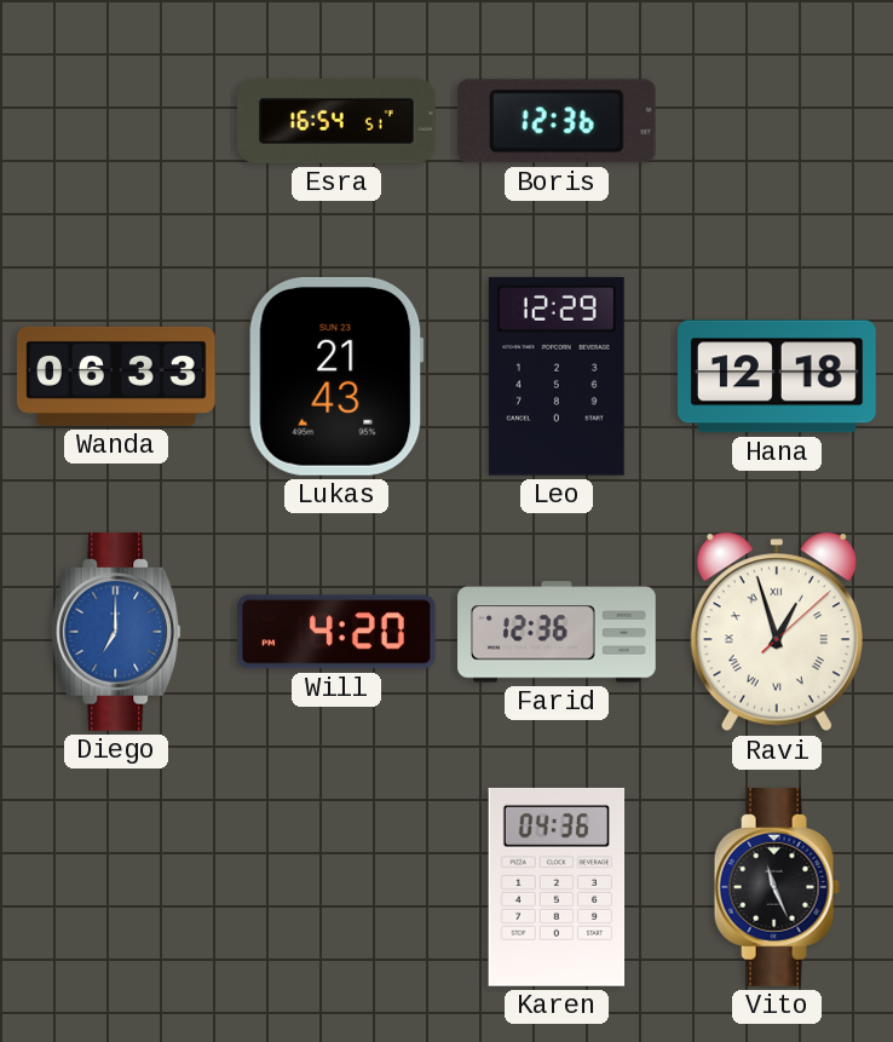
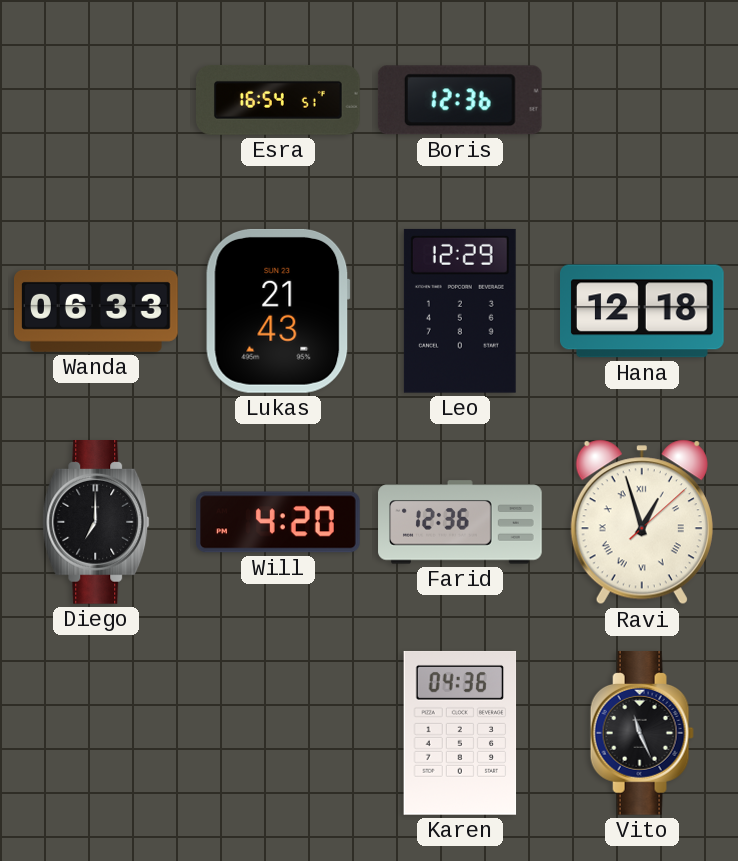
Diego dial: blue -> black (96, 523)
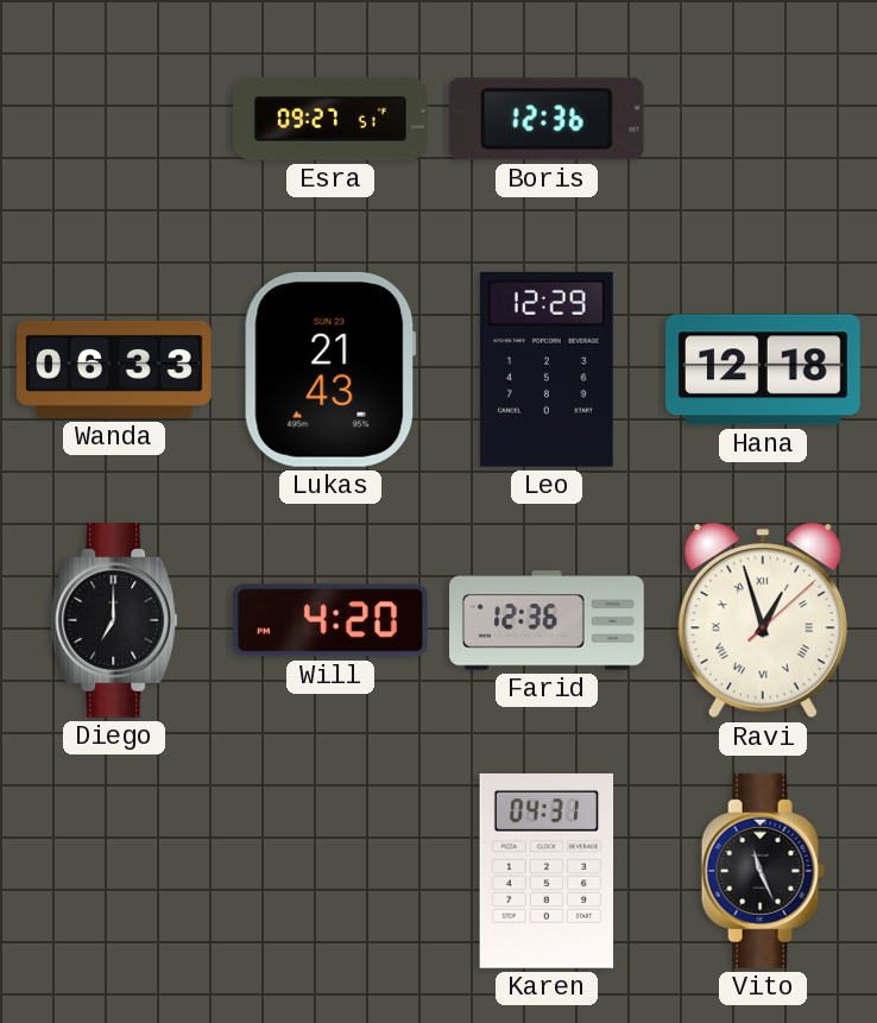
Esra: 16:54 -> 09:27 (332, 119)
Karen: 04:36 -> 04:31 (547, 871)
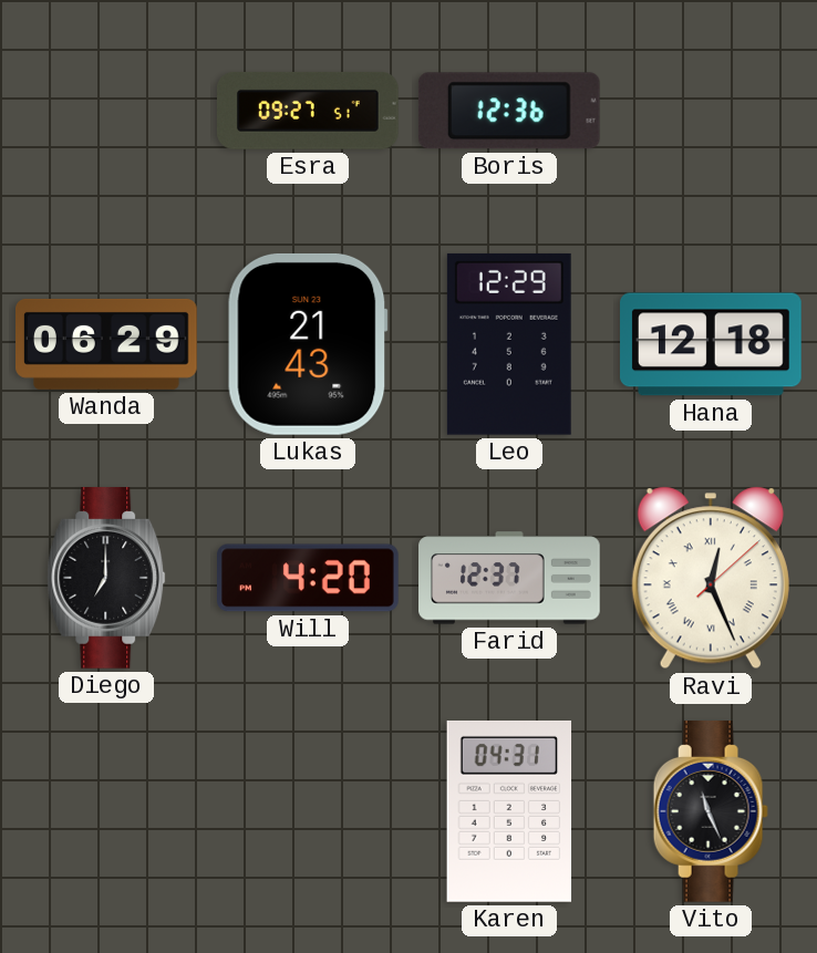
Wanda: 06:33 -> 06:29 (107, 344)
Farid: 12:36 -> 12:37 (509, 578)
Ravi: 12:57 -> 12:26 (711, 578)
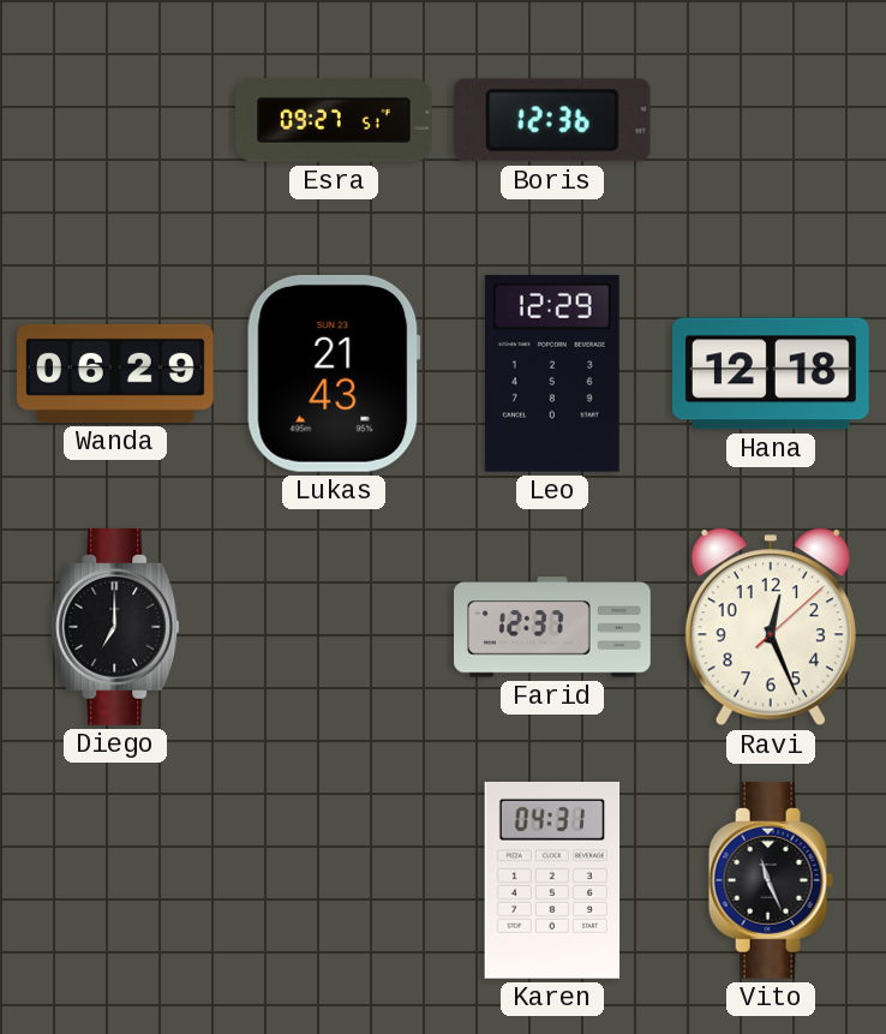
Will: 4:20 -> none (309, 578)
Ravi numerals: Roman -> Arabic (771, 627)
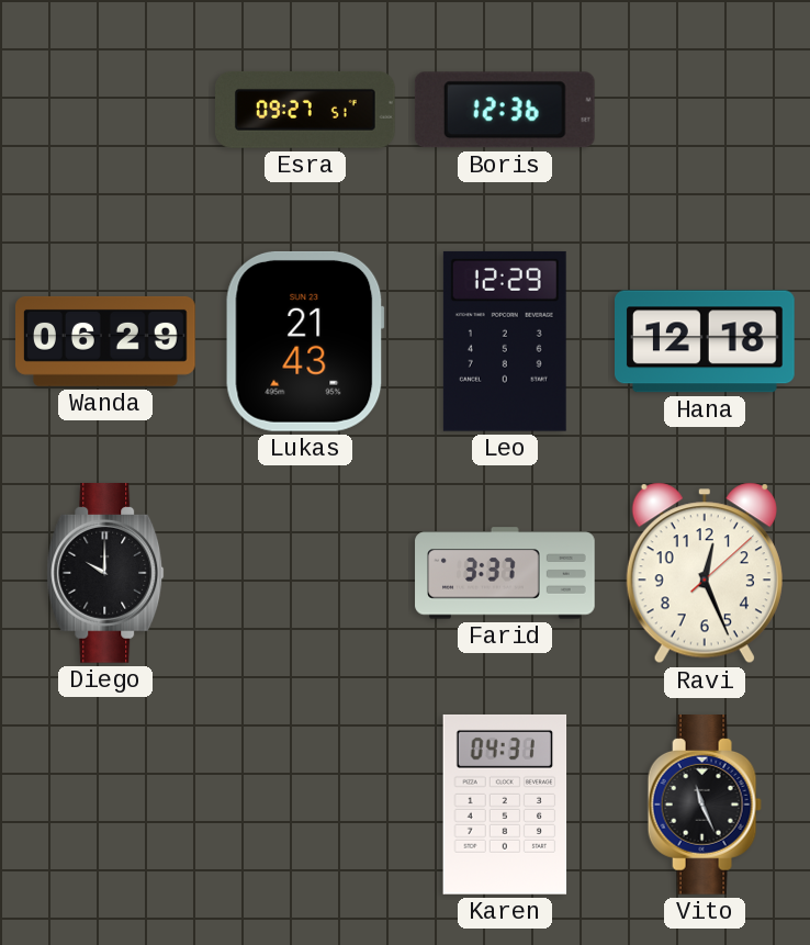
Diego: 7:00 -> 10:00 (105, 574)
Farid: 12:37 -> 3:37 (505, 573)
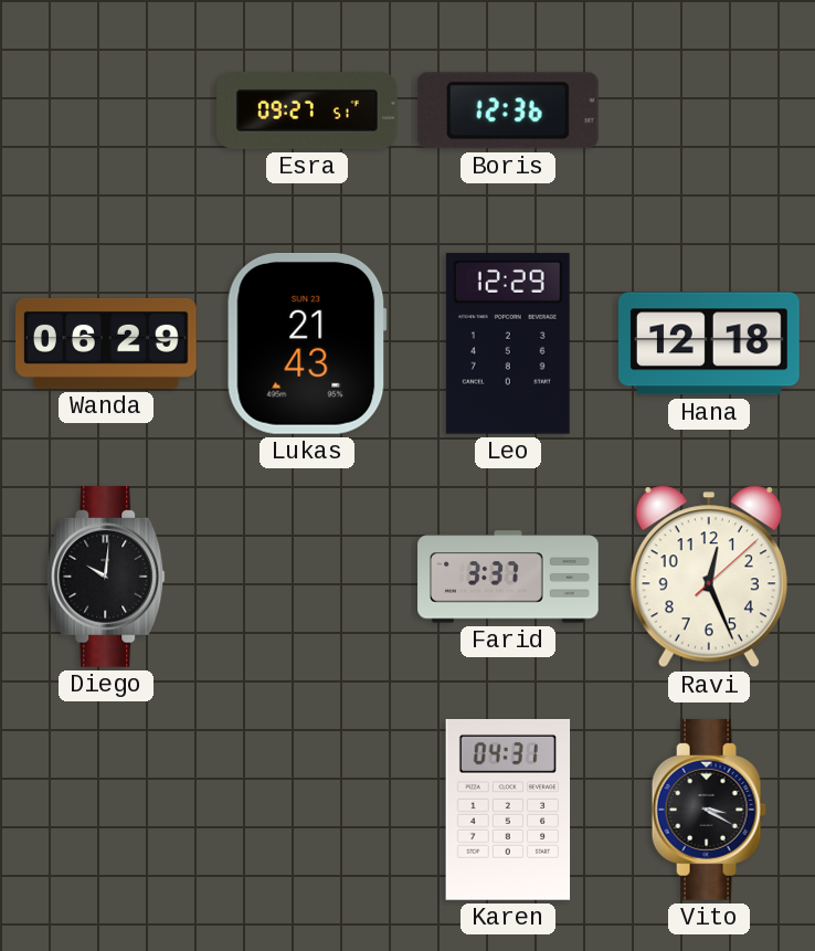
Diego: 10:00 -> 10:01 (106, 578)
Vito: 11:26 -> 3:20 (709, 811)
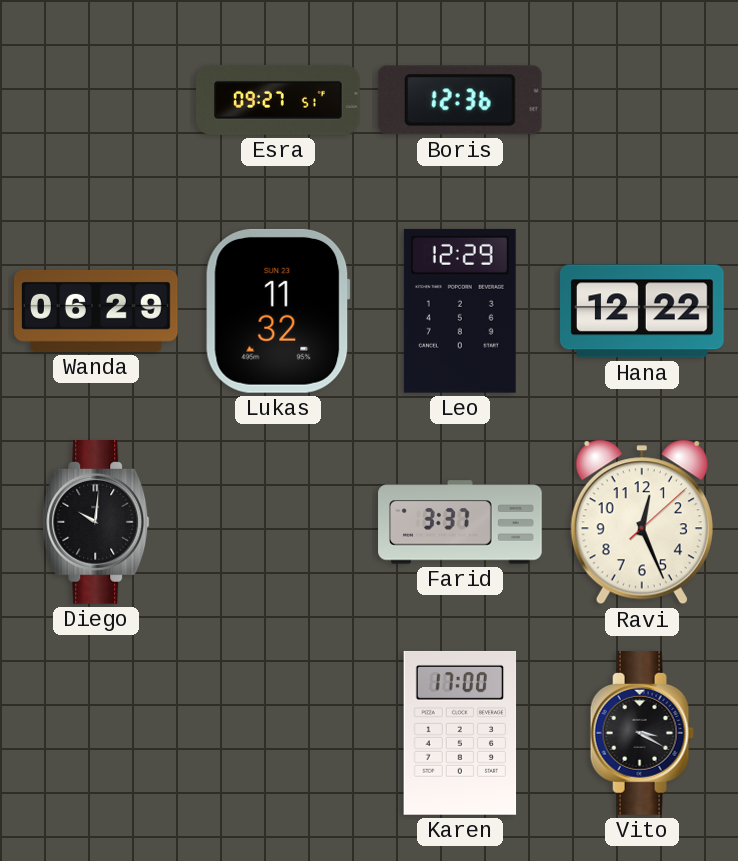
Lukas: 21:43 -> 11:32 (278, 311)
Hana: 12:18 -> 12:22 (643, 311)
Karen: 04:31 -> 17:00 (460, 733)
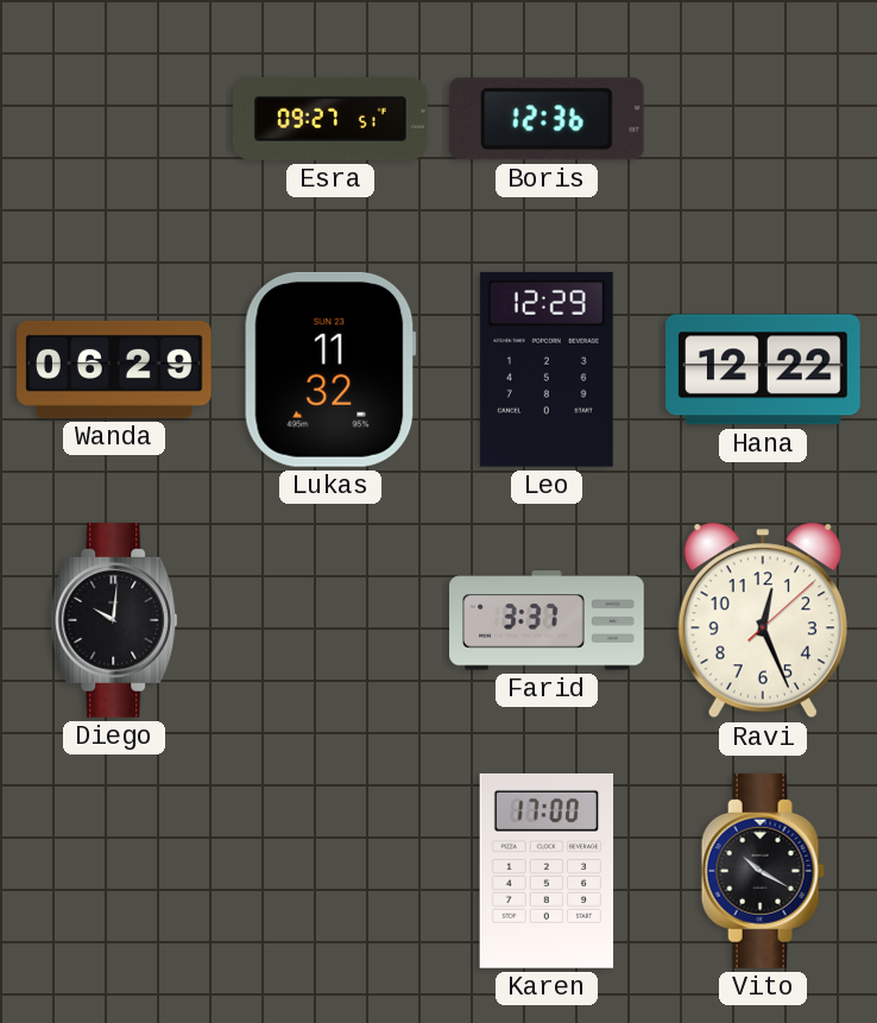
Vito: 3:20 -> 10:20 (763, 872)
